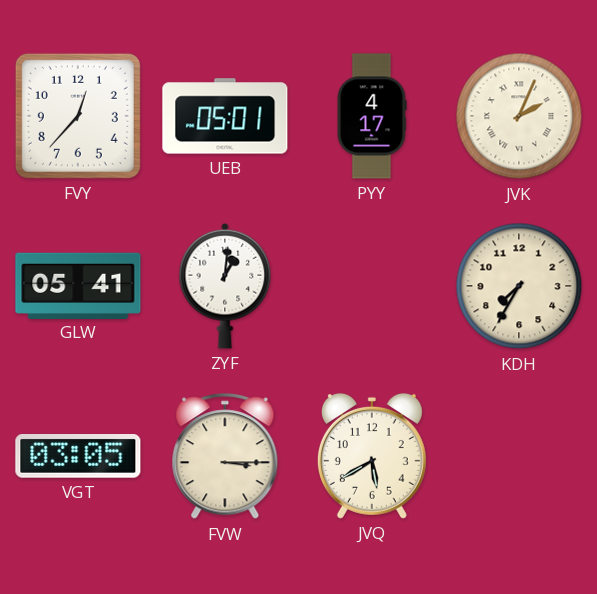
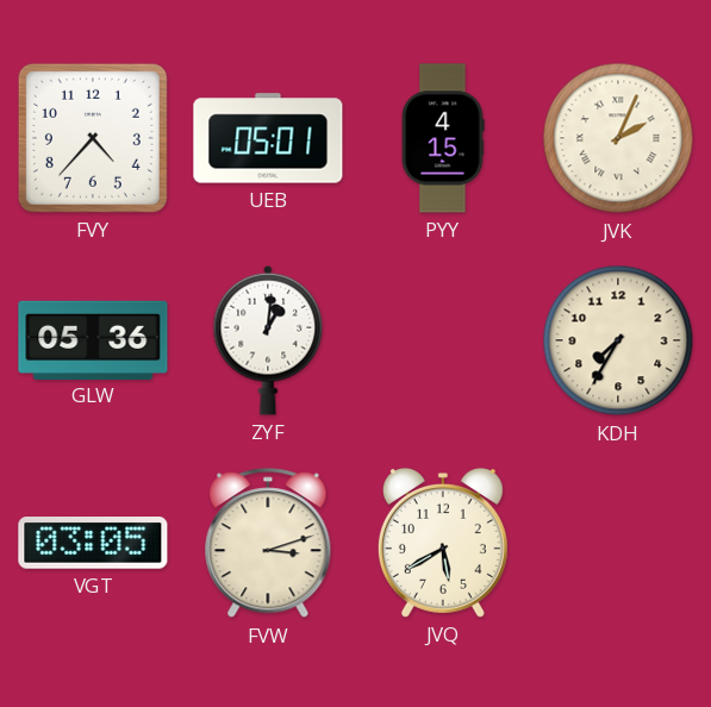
FVY: 12:37 -> 4:37 (93, 138)
PYY: 4:17 -> 4:15 (443, 138)
GLW: 05:41 -> 05:36 (93, 339)
FVW: 3:15 -> 3:12 (268, 544)
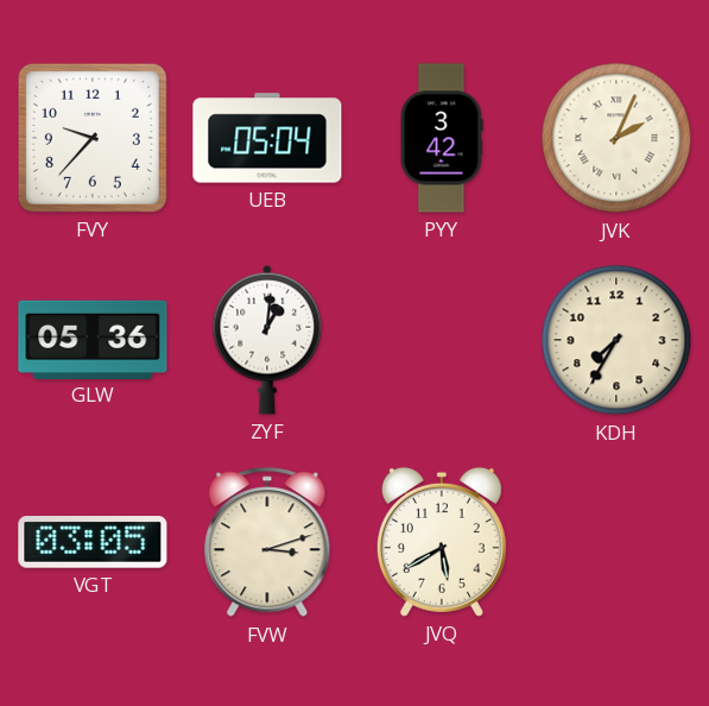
FVY: 4:37 -> 9:37 (93, 138)
UEB: 05:01 -> 05:04 (267, 138)
PYY: 4:15 -> 3:42 (442, 138)
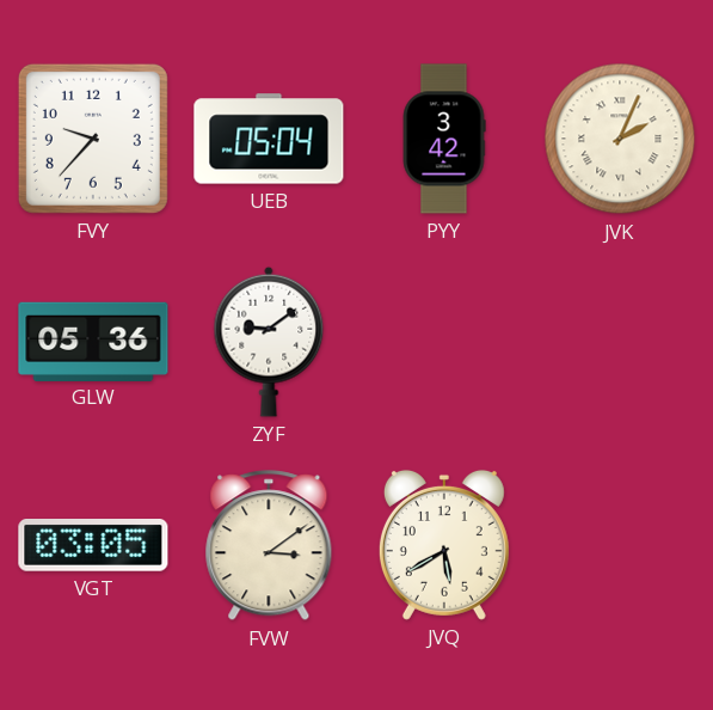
ZYF: 1:01 -> 9:09 (269, 342)
KDH: 7:35 -> none (616, 340)
FVW: 3:12 -> 3:09 (269, 546)
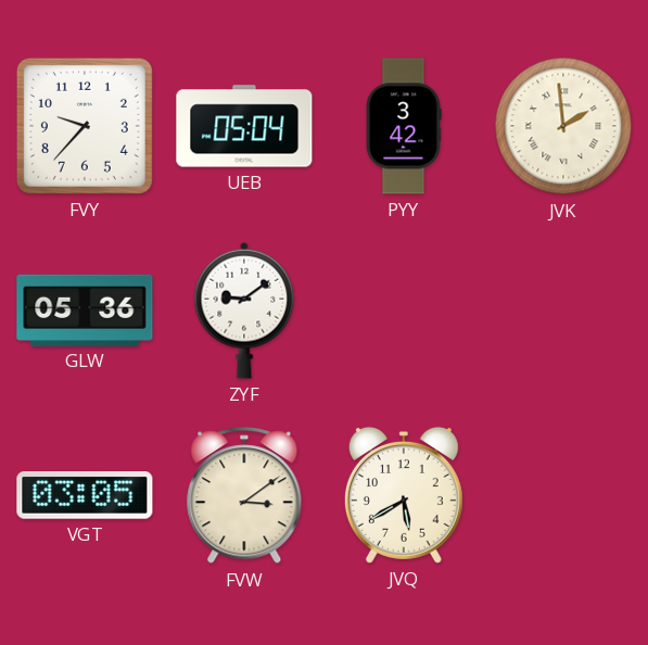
JVK: 2:04 -> 1:59 (563, 126)
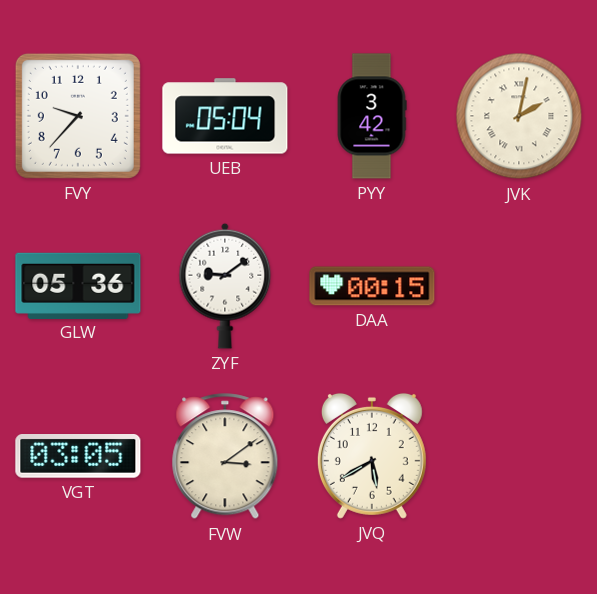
JVK: 1:59 -> 2:02 (519, 116)
DAA: none -> 00:15 (372, 286)
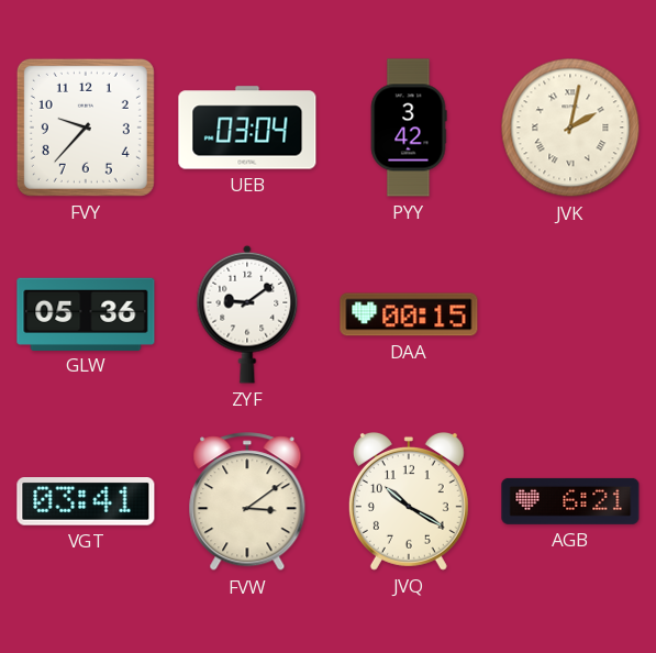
UEB: 05:04 -> 03:04 (247, 128)
VGT: 03:05 -> 03:41 (86, 501)
JVQ: 5:40 -> 10:20 (409, 501)
AGB: none -> 6:21 (570, 501)
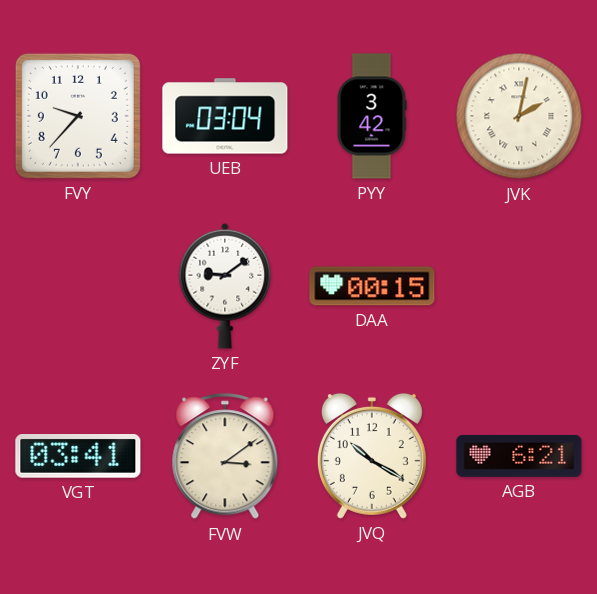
GLW: 05:36 -> none (86, 313)
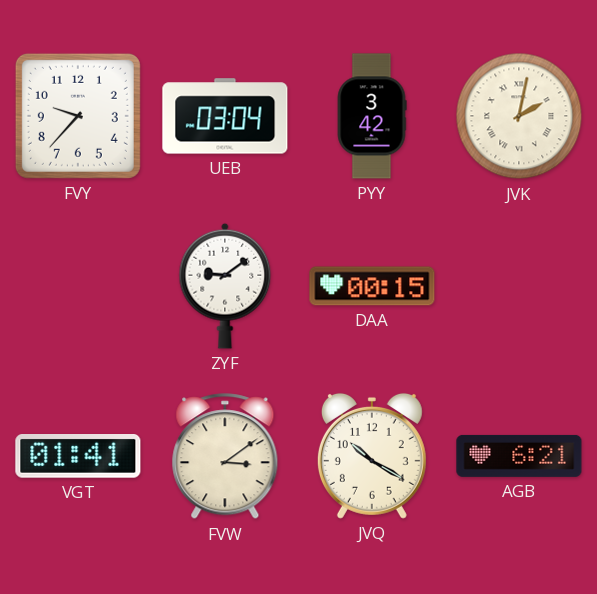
VGT: 03:41 -> 01:41 (78, 456)
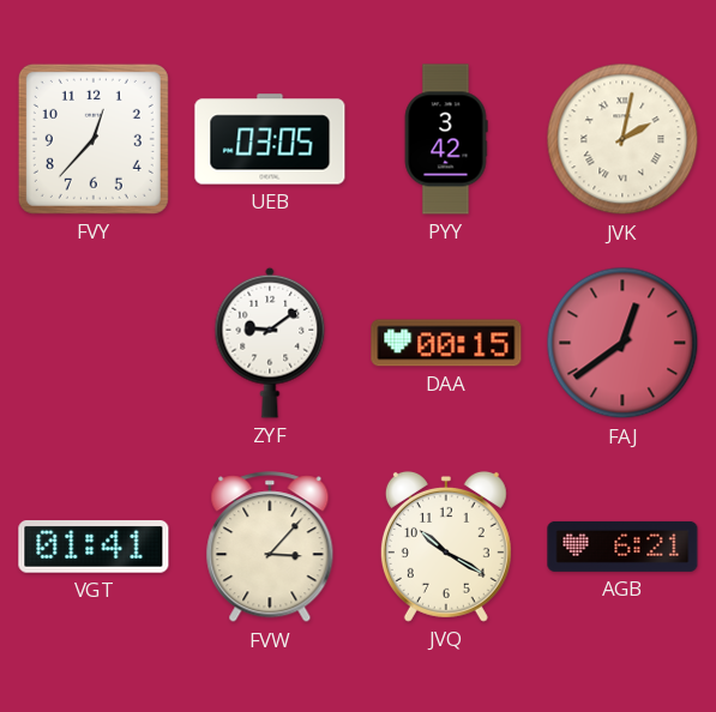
FVY: 9:37 -> 12:37 (94, 139)
UEB: 03:04 -> 03:05 (270, 139)
FAJ: none -> 12:39 (622, 343)
FVW: 3:09 -> 3:07 (270, 548)
